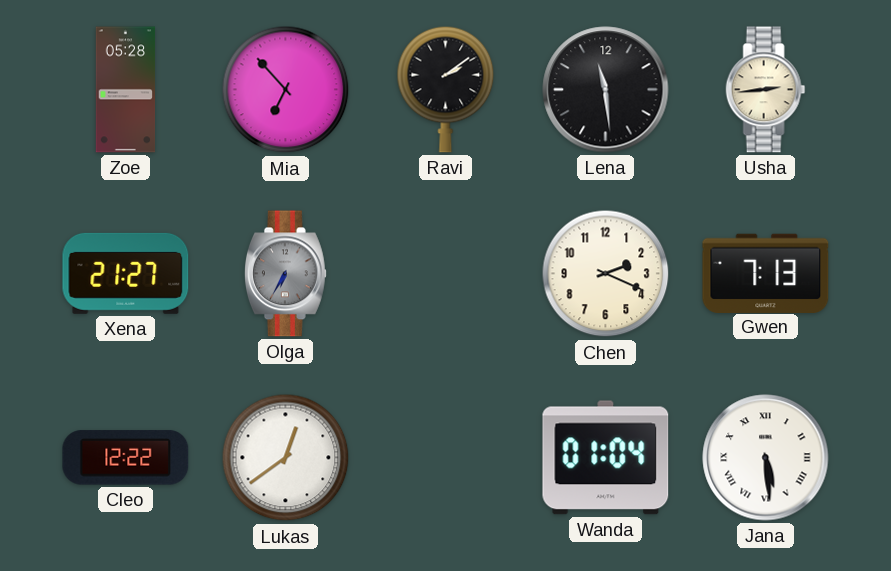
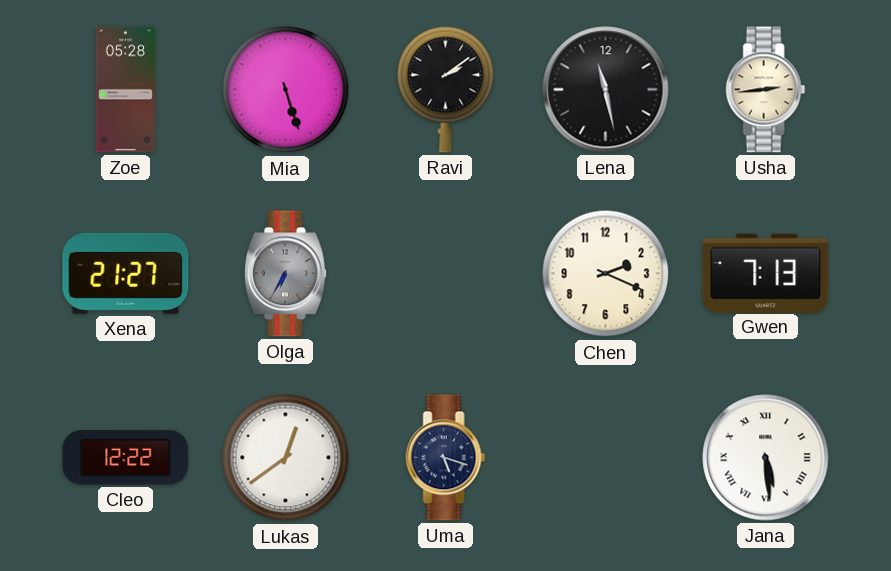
Mia: 6:53 -> 5:27 (286, 90)
Lena: 11:29 -> 11:28 (606, 90)
Uma: none -> 5:18 (446, 458)
Wanda: 01:04 -> none (606, 458)
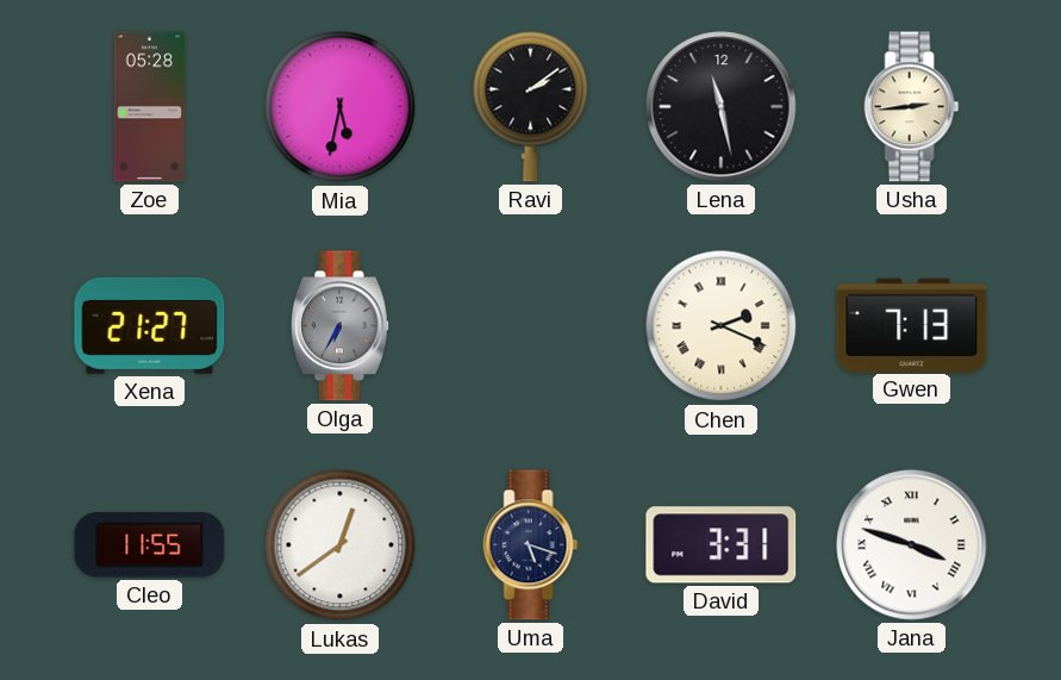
Mia: 5:27 -> 5:32 (341, 107)
Chen numerals: Arabic -> Roman (722, 326)
Cleo: 12:22 -> 11:55 (150, 545)
David: none -> 3:31 (722, 545)
Jana: 5:29 -> 3:48 (912, 545)
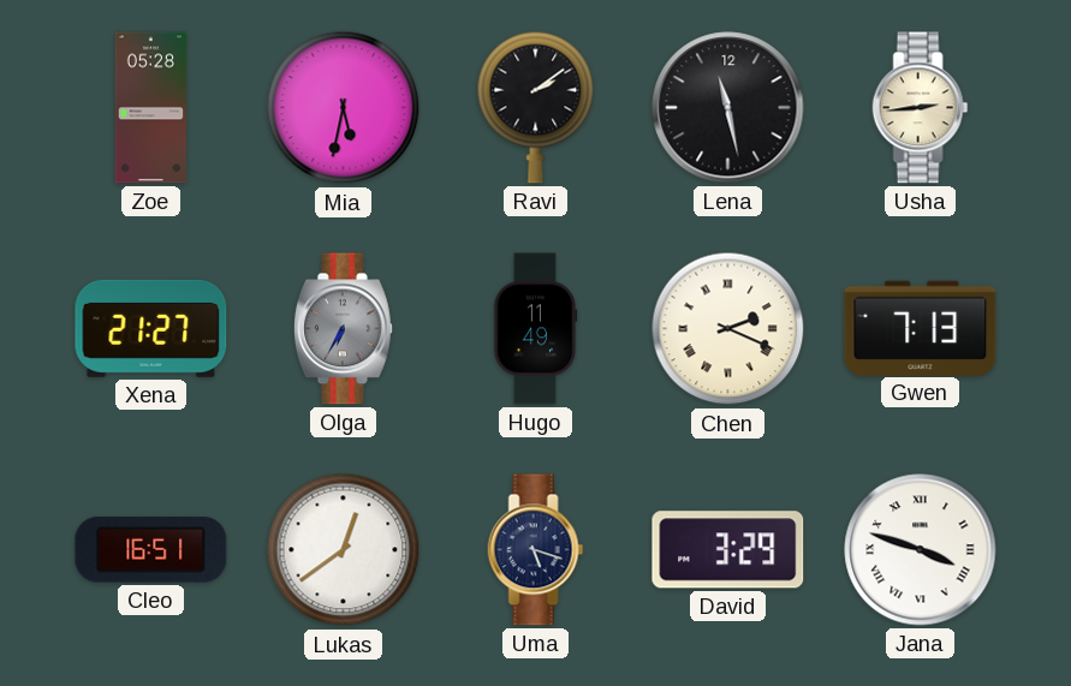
Hugo: none -> 11:49 (535, 329)
Cleo: 11:55 -> 16:51 (151, 550)
David: 3:31 -> 3:29 (728, 550)
